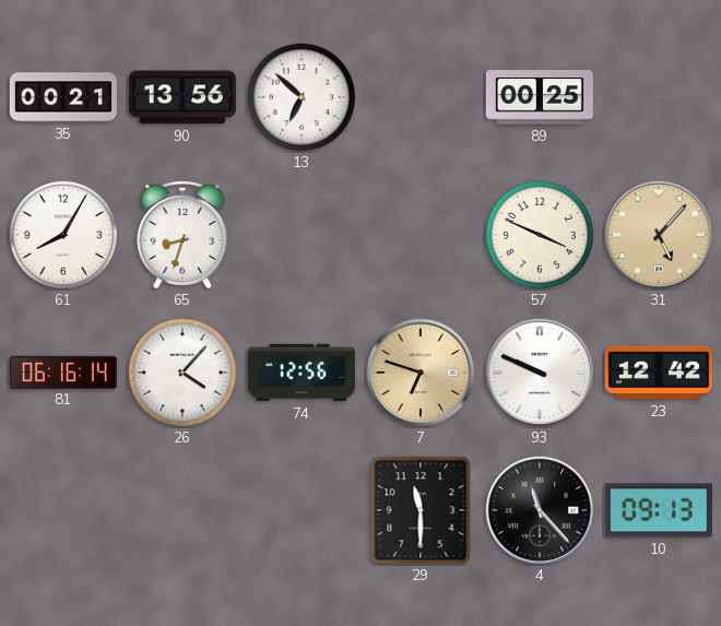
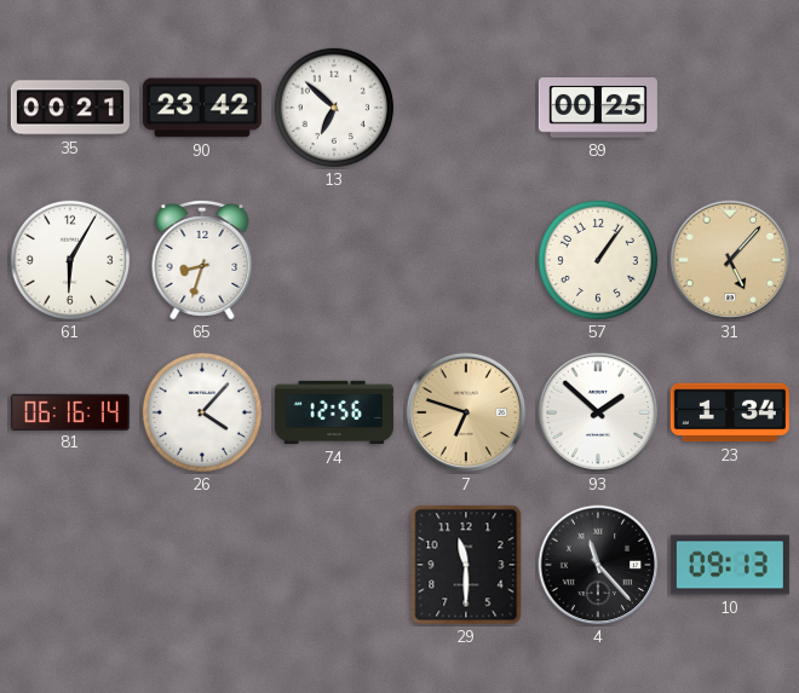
90: 13:56 -> 23:42 (202, 108)
61: 8:05 -> 6:05 (70, 260)
57: 3:49 -> 1:06 (598, 260)
93: 9:49 -> 1:52 (598, 412)
23: 12:42 -> 1:34 (730, 412)
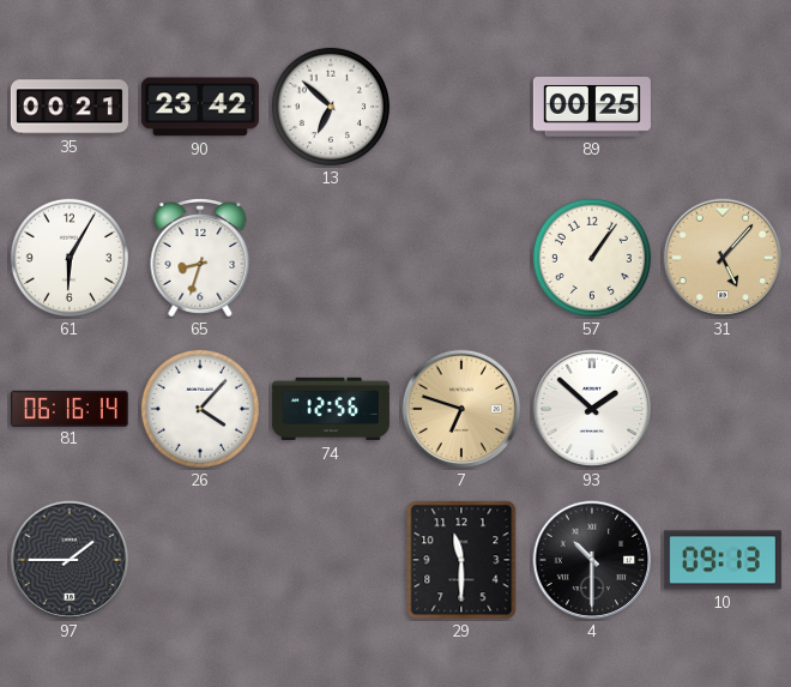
23: 1:34 -> none (730, 412)
97: none -> 1:45 (70, 560)
4: 11:23 -> 10:30 (592, 560)
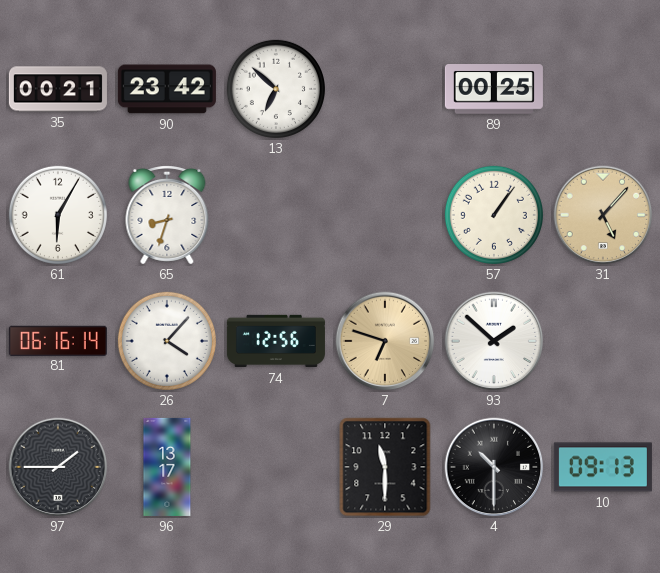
96: none -> 13:17 (167, 467)
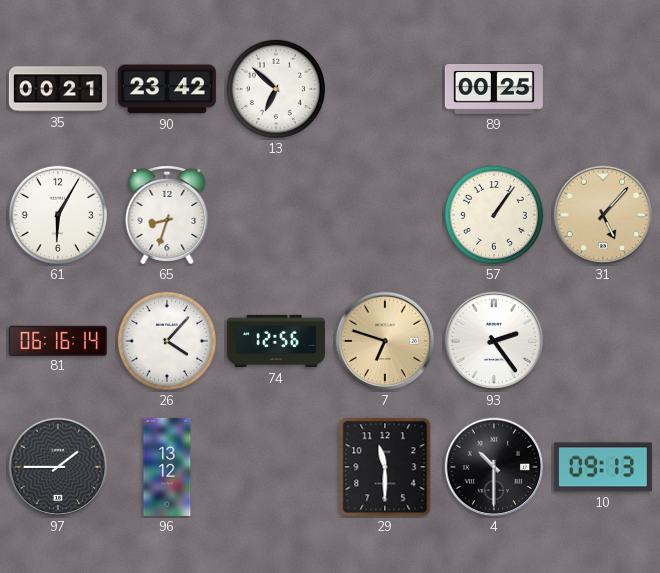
93: 1:52 -> 2:24 (494, 341)
96: 13:17 -> 13:12 (167, 467)
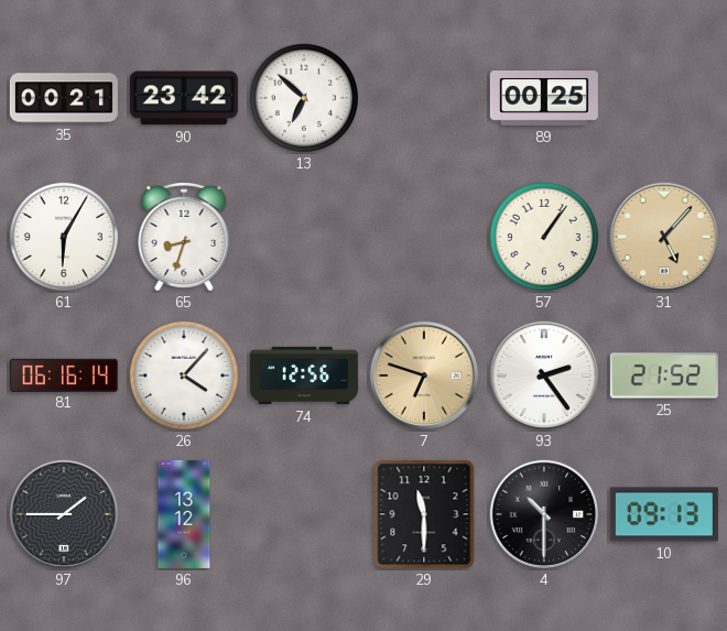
25: none -> 21:52 (664, 376)
